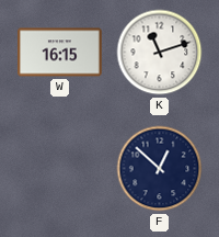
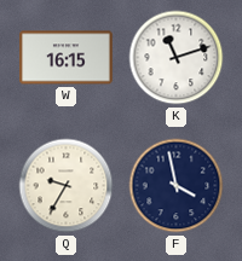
Q: none -> 9:35 (67, 186)
F: 12:52 -> 3:58 (177, 186)
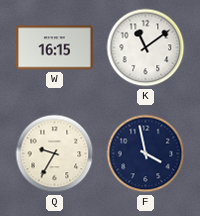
K: 11:12 -> 11:09 (146, 48)
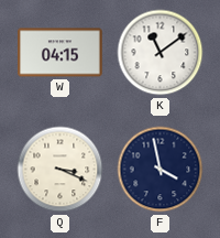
W: 16:15 -> 04:15 (61, 53)
Q: 9:35 -> 3:19 (61, 170)
